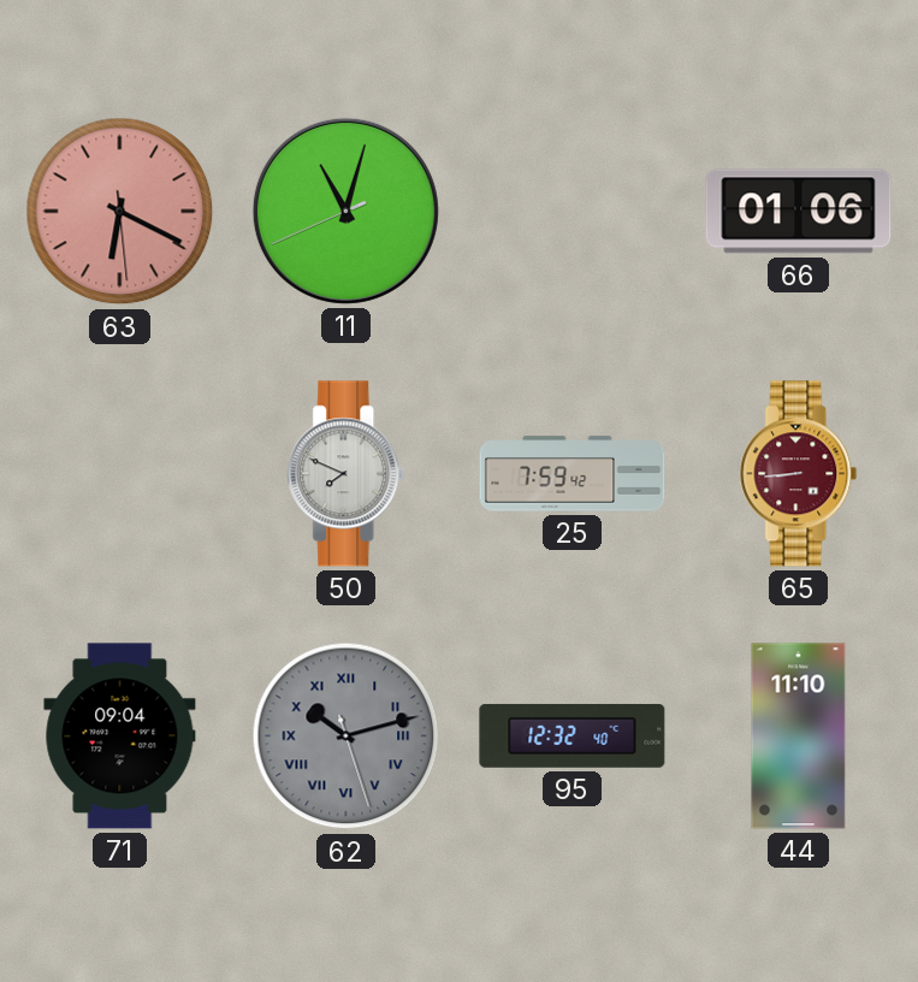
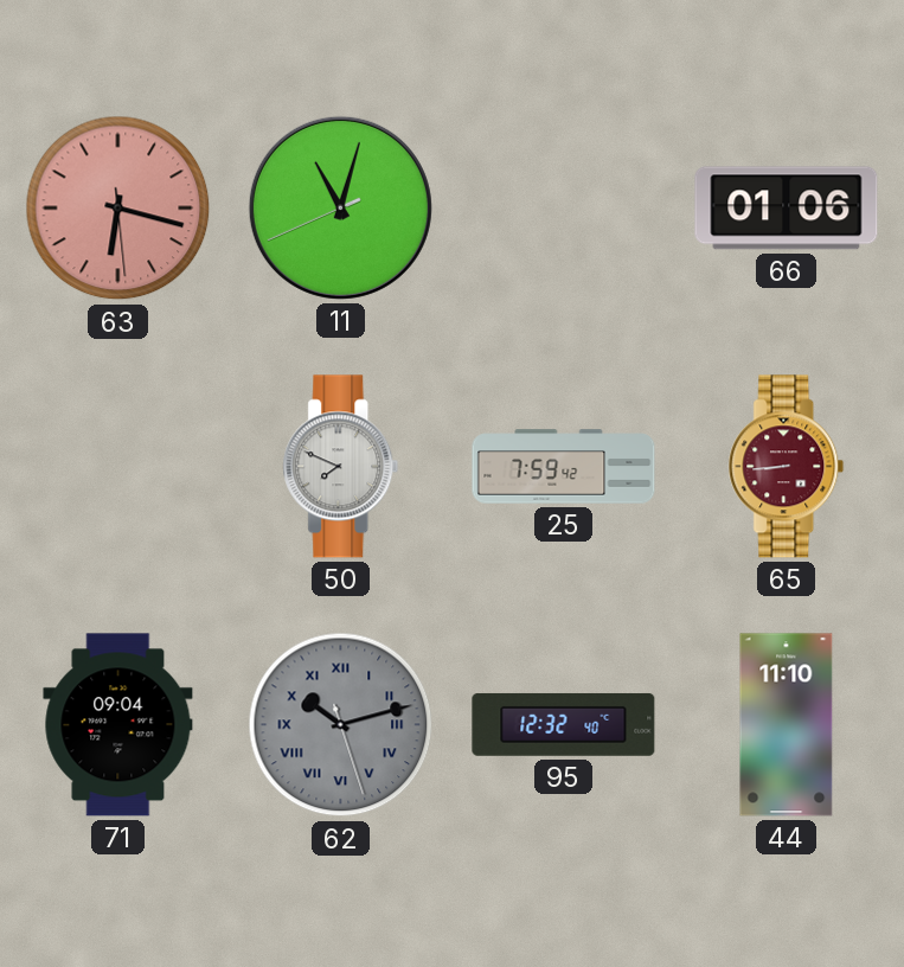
63: 6:19 -> 6:17 (118, 209)
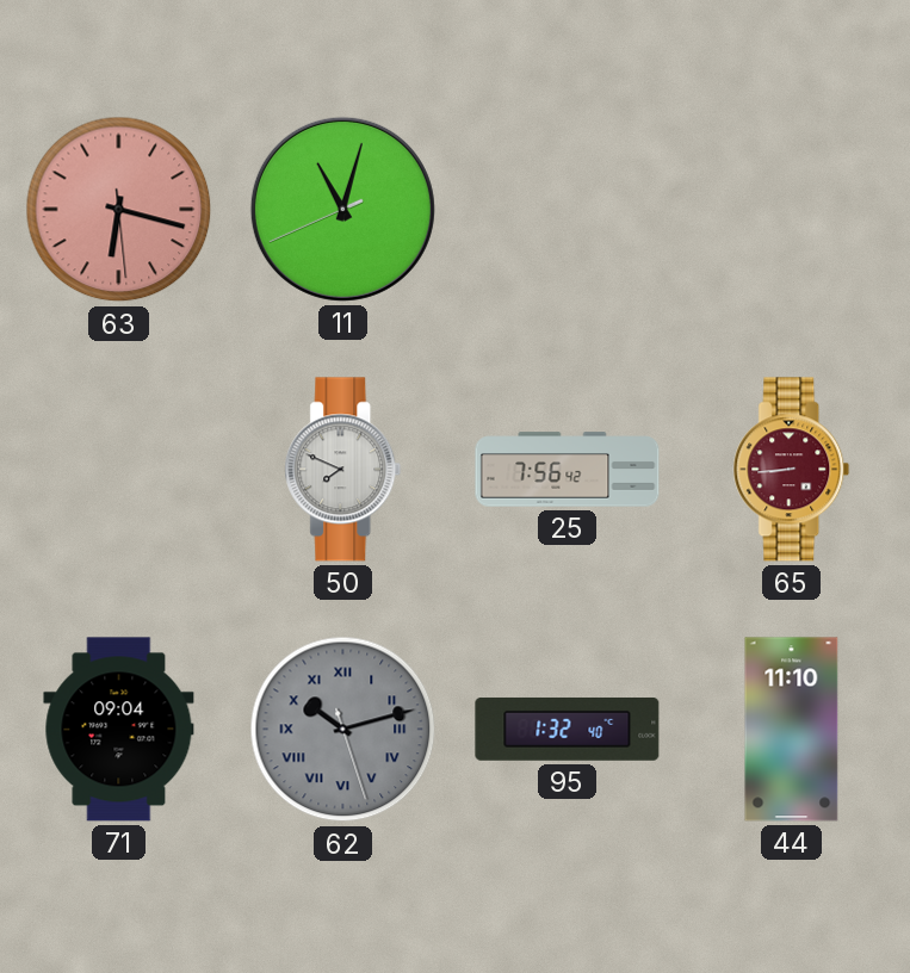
66: 01:06 -> none (787, 209)
25: 7:59 -> 7:56 (568, 470)
95: 12:32 -> 1:32 (568, 729)
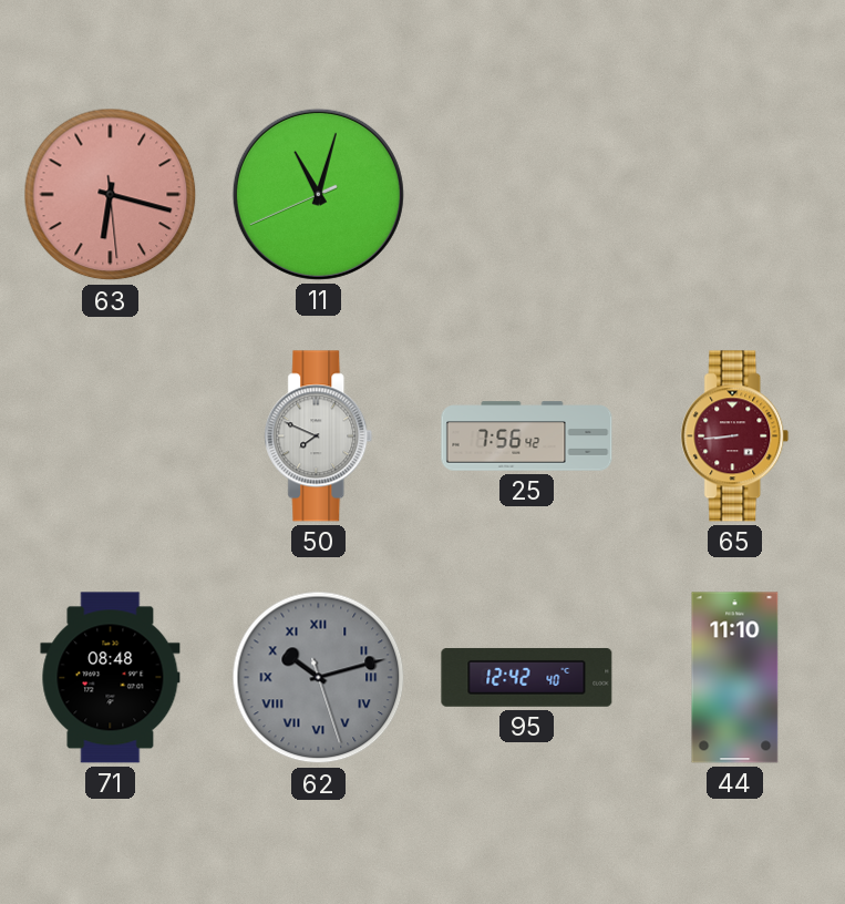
71: 09:04 -> 08:48 (111, 678)
95: 1:32 -> 12:42 (527, 677)
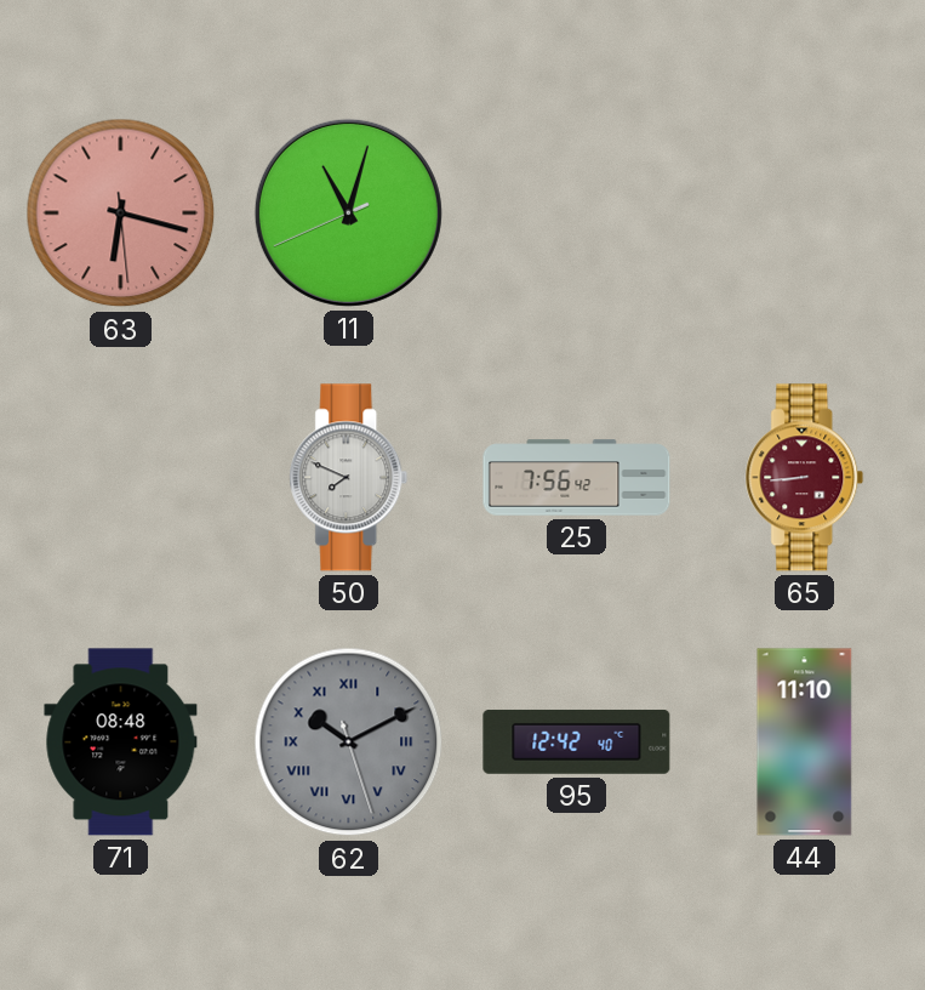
62: 10:12 -> 10:10 (349, 742)
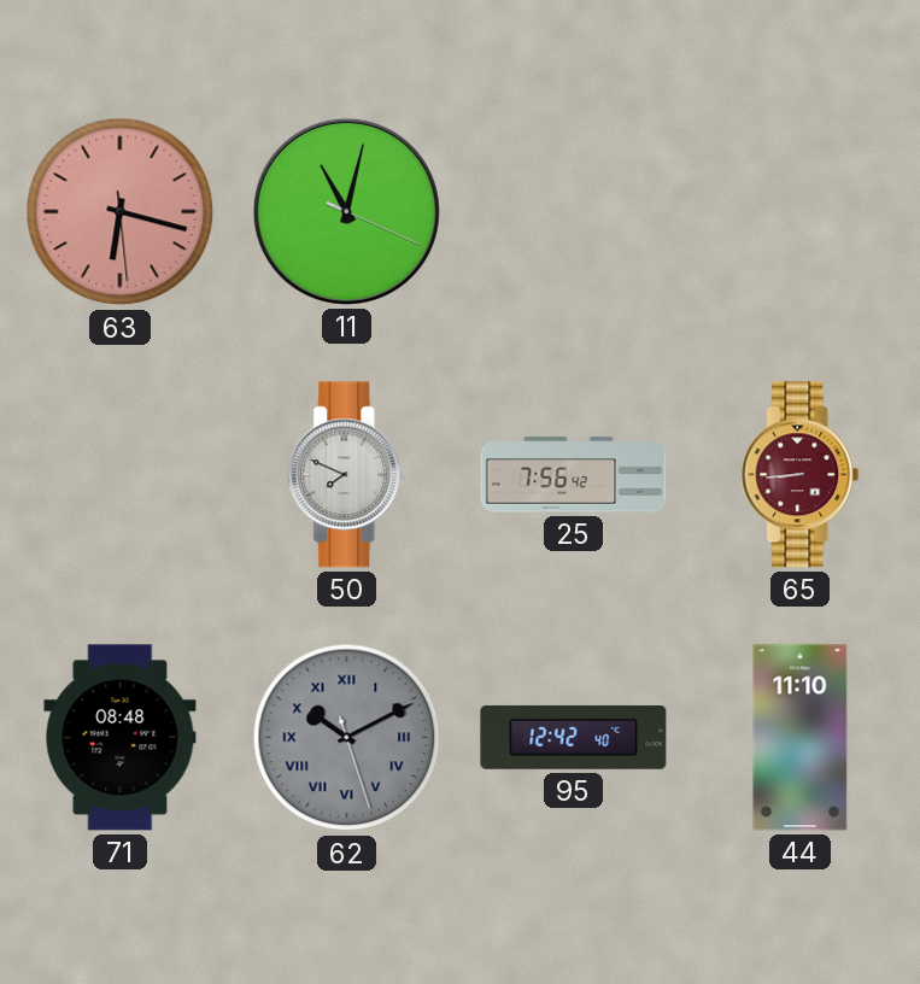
11: 11:02:41 -> 11:02:19 (346, 211)
